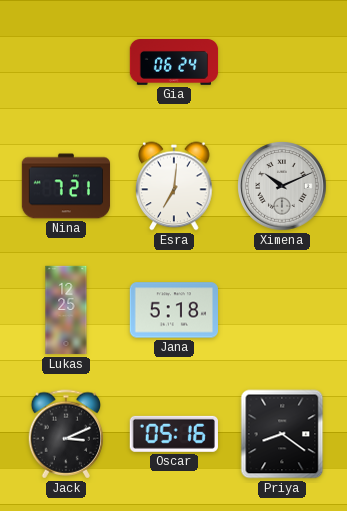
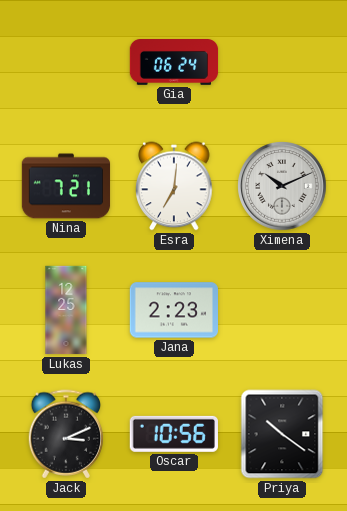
Jana: 5:18 -> 2:23 (173, 310)
Oscar: 05:16 -> 10:56 (174, 434)
Priya: 8:21 -> 10:21 (282, 434)
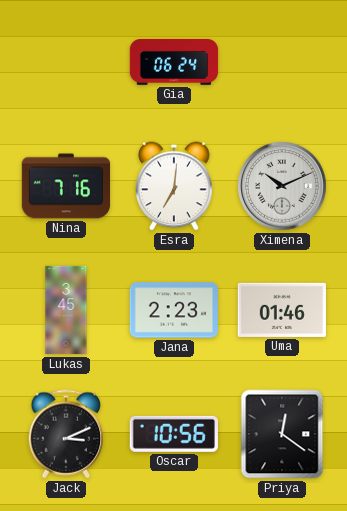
Nina: 7:21 -> 7:16 (66, 186)
Lukas: 12:25 -> 3:45 (66, 310)
Uma: none -> 01:46 (281, 310)
Priya: 10:21 -> 12:21 (282, 434)
